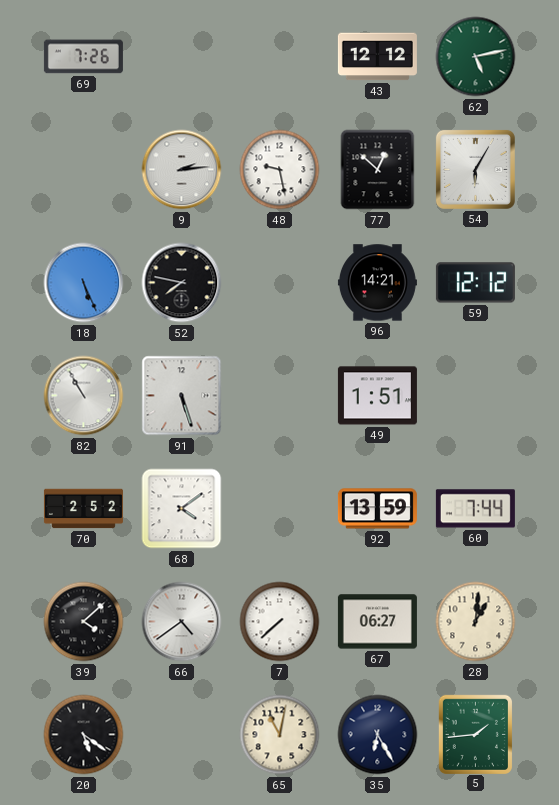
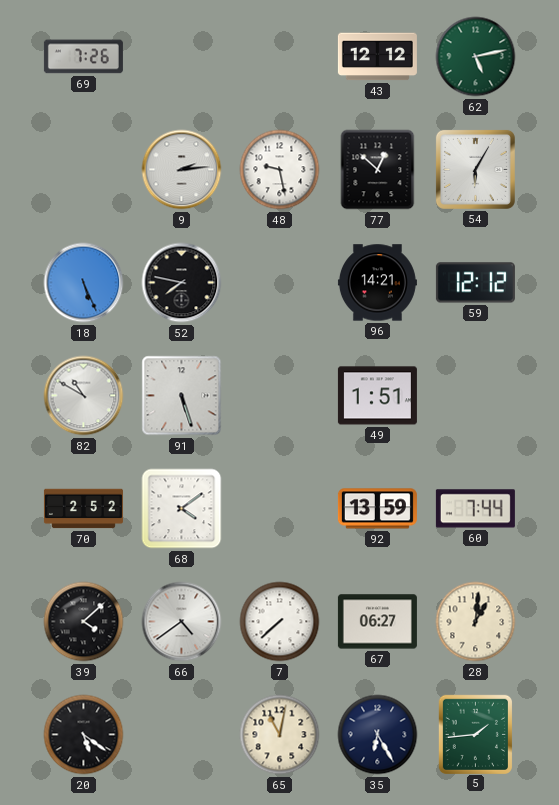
82: 10:55 -> 10:50 (84, 396)
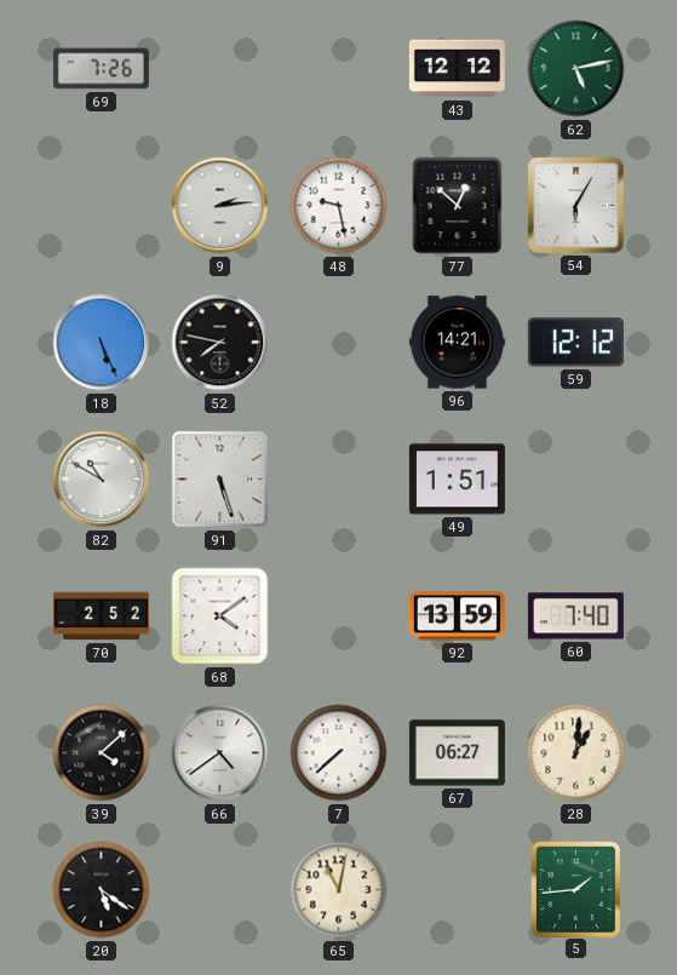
60: 7:44 -> 7:40 (575, 616)
35: 6:25 -> none (378, 735)
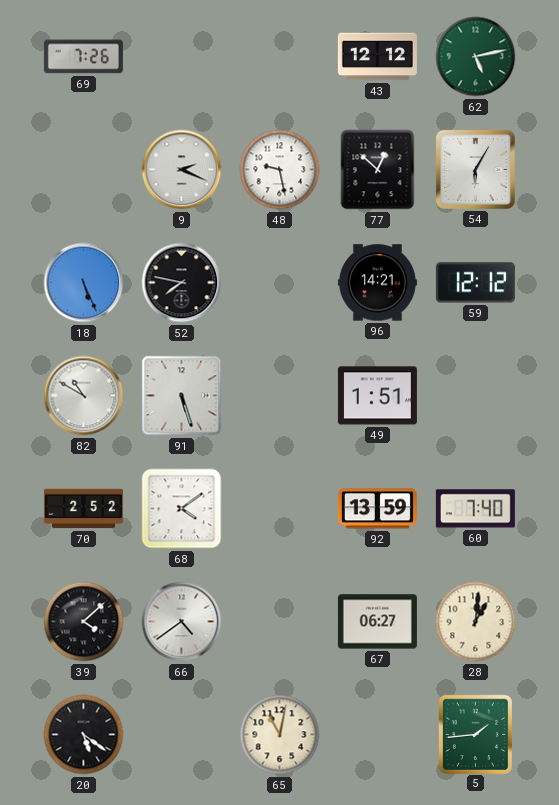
9: 2:14 -> 2:19 (182, 170)
7: 7:38 -> none (339, 753)
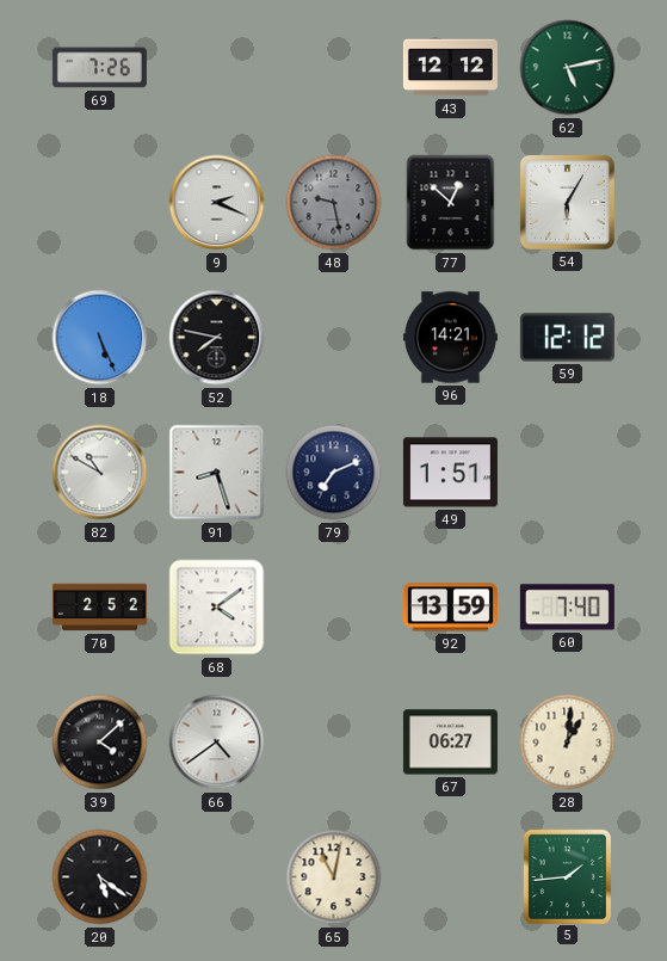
48 dial: white -> grey (334, 203)
91: 5:27 -> 8:27 (217, 473)
79: none -> 7:11 (334, 473)
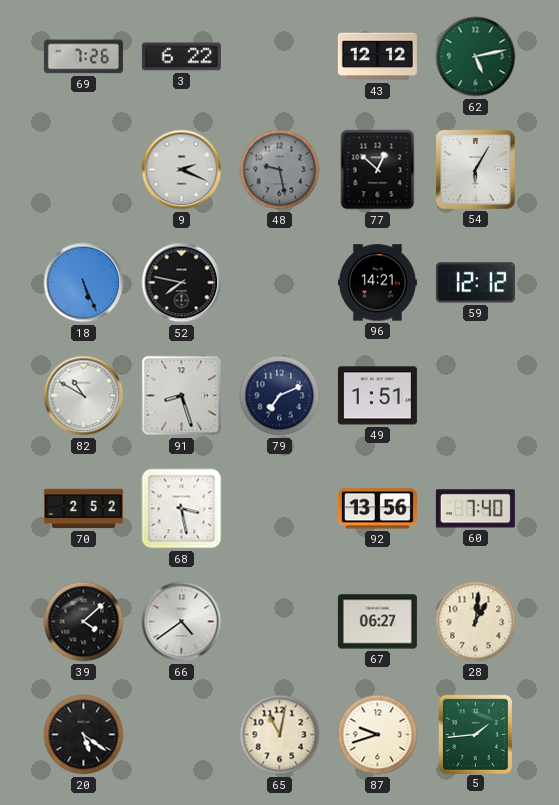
3: none -> 6:22 (181, 57)
68: 4:09 -> 3:28 (182, 509)
92: 13:59 -> 13:56 (377, 509)
87: none -> 9:42 (378, 735)
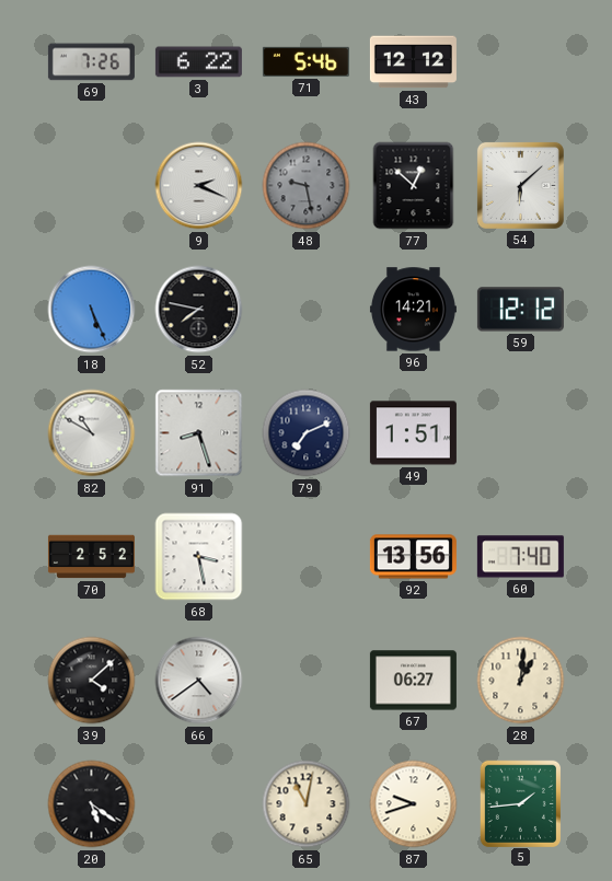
71: none -> 5:46 (305, 61)
62: 5:13 -> none (476, 57)
54: 6:05 -> 6:08 (520, 185)
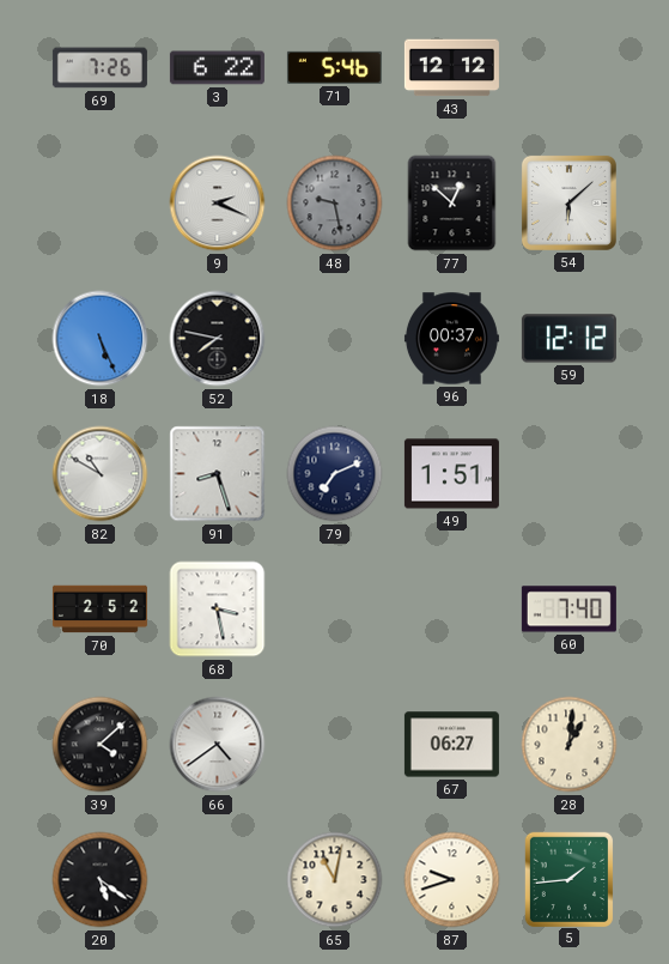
96: 14:21 -> 00:37 (451, 339)
92: 13:56 -> none (413, 557)
